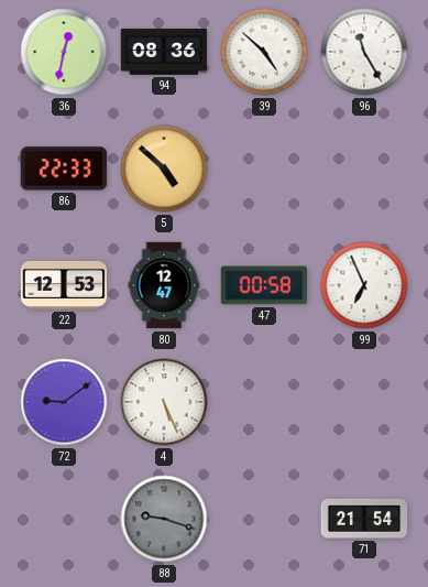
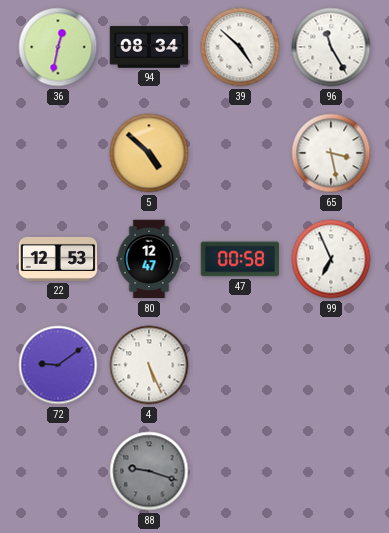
94: 08:36 -> 08:34 (149, 47)
86: 22:33 -> none (64, 169)
65: none -> 3:28 (331, 153)
71: 21:54 -> none (364, 519)
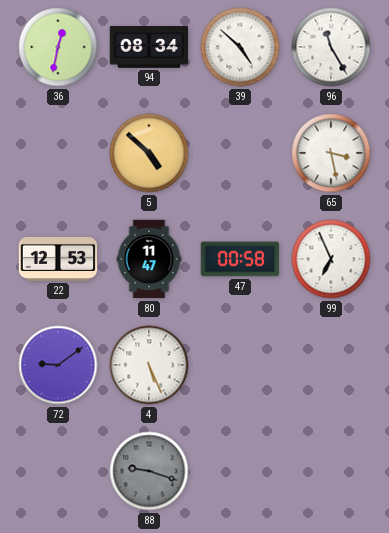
80: 12:47 -> 11:47 (149, 259)
